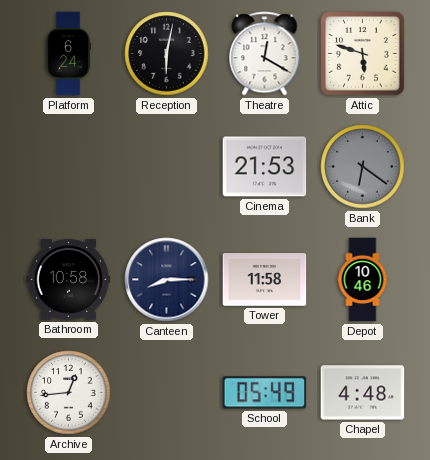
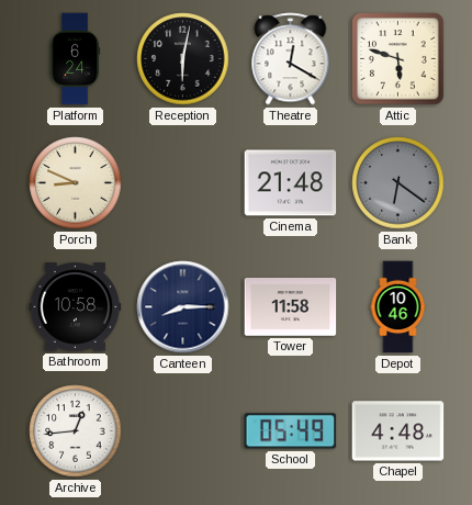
Porch: none -> 8:49 (76, 183)
Cinema: 21:53 -> 21:48 (291, 183)
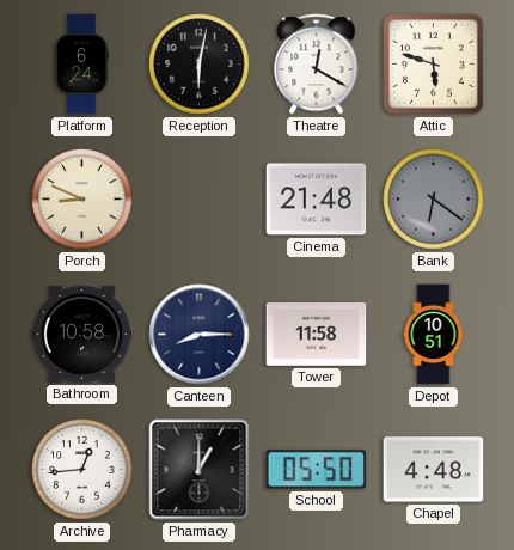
Depot: 10:46 -> 10:51 (434, 335)
Pharmacy: none -> 1:00 (200, 470)
School: 05:49 -> 05:50 (317, 470)
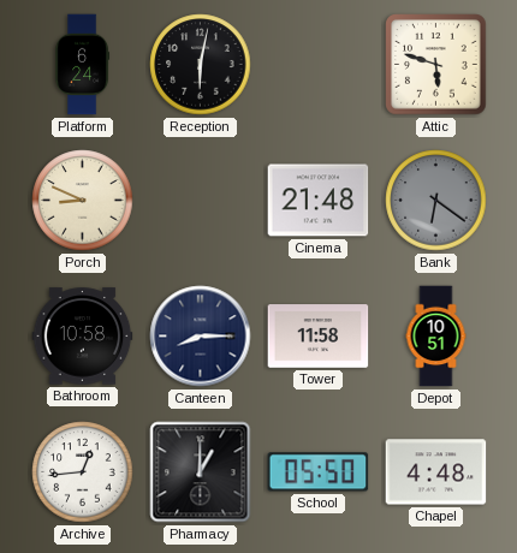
Theatre: 12:20 -> none (317, 65)
